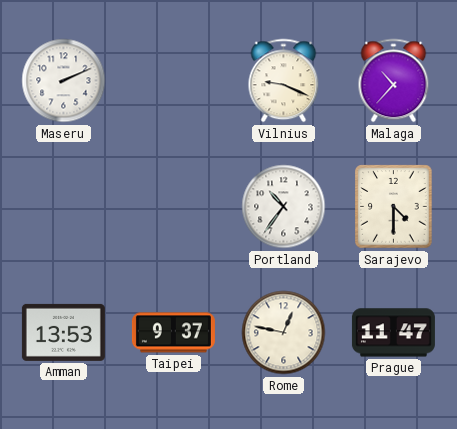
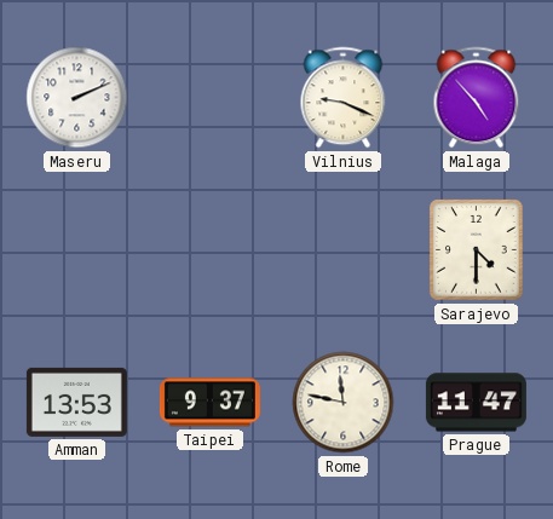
Malaga: 10:37 -> 4:53 (477, 98)
Portland: 10:36 -> none (284, 207)
Rome: 12:47 -> 11:47 (344, 403)
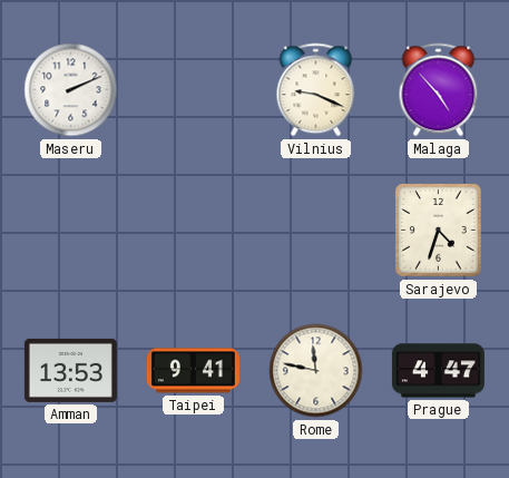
Sarajevo: 4:30 -> 4:33 (439, 231)
Taipei: 9:37 -> 9:41 (193, 371)
Prague: 11:47 -> 4:47 (438, 371)
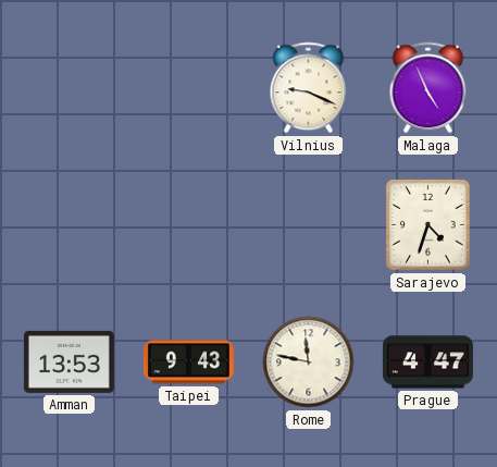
Maseru: 2:11 -> none (71, 90)
Malaga: 4:53 -> 4:56 (428, 88)
Taipei: 9:41 -> 9:43 (188, 362)
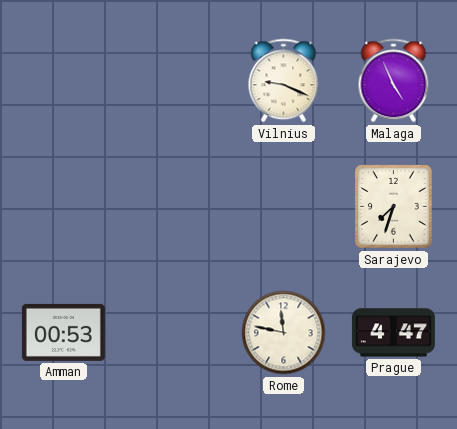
Sarajevo: 4:33 -> 7:33 (394, 207)
Amman: 13:53 -> 00:53 (63, 332)
Taipei: 9:43 -> none (188, 362)
